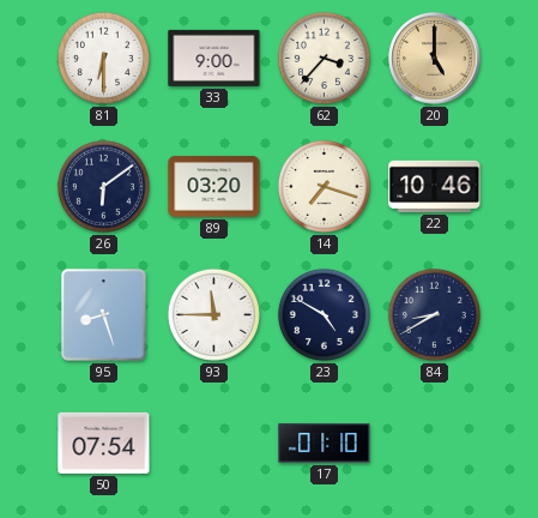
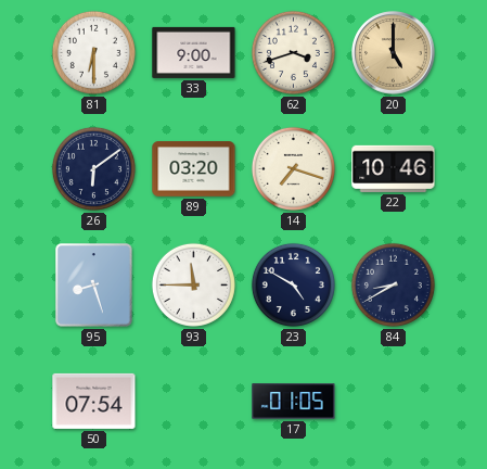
62: 3:37 -> 3:42 (293, 52)
17: 01:10 -> 01:05 (294, 402)
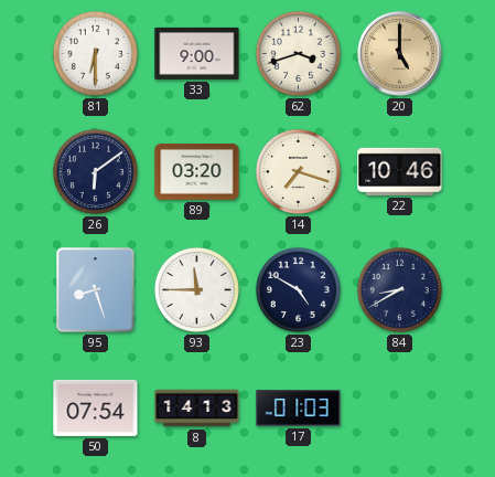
8: none -> 14:13 (197, 409)
17: 01:05 -> 01:03 (299, 409)
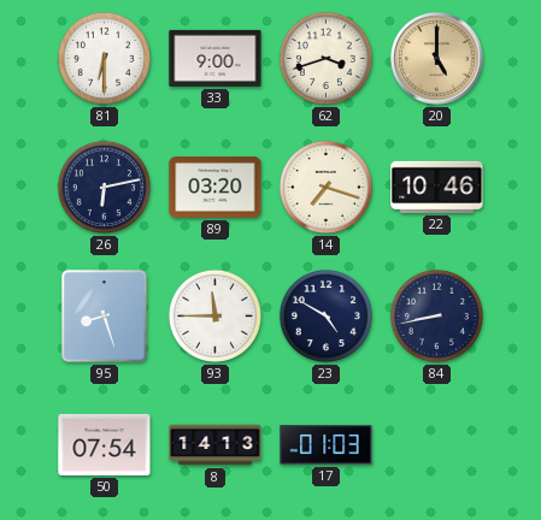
26: 6:09 -> 6:13 (104, 187)
84: 8:40 -> 8:43 (436, 315)
